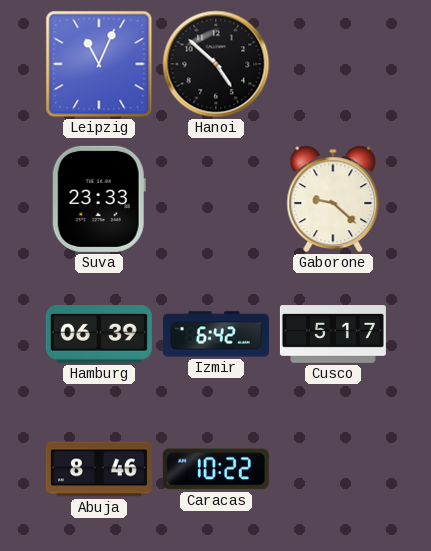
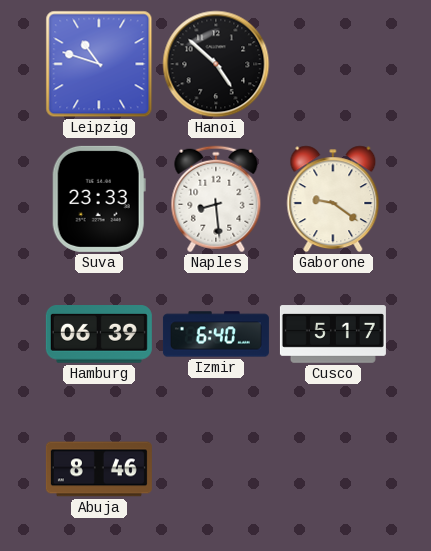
Leipzig: 11:04 -> 10:48 (99, 64)
Naples: none -> 8:29 (216, 199)
Gaborone: 9:22 -> 9:21 (333, 199)
Izmir: 6:42 -> 6:40 (216, 334)
Caracas: 10:22 -> none (216, 469)
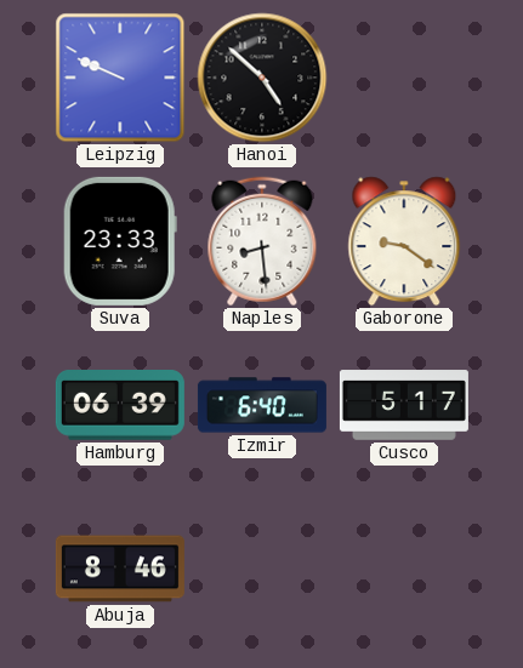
Leipzig: 10:48 -> 9:49 (120, 78)
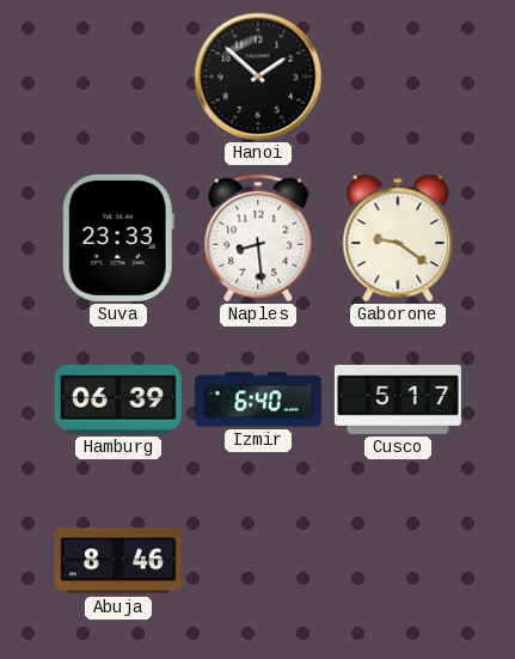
Leipzig: 9:49 -> none (120, 78)
Hanoi: 4:52 -> 1:52 (258, 77)
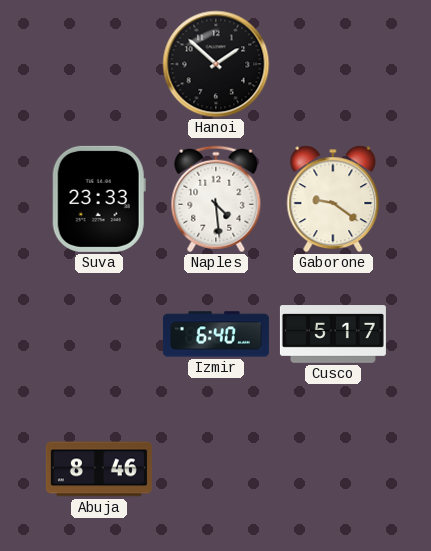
Naples: 8:29 -> 4:29 (216, 199)
Hamburg: 06:39 -> none (118, 401)
